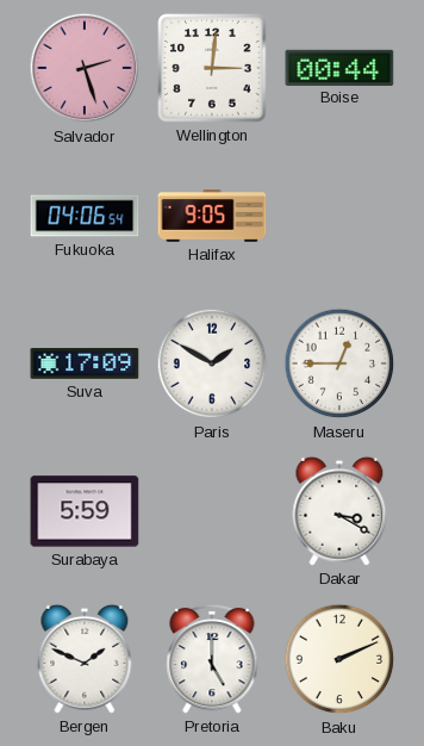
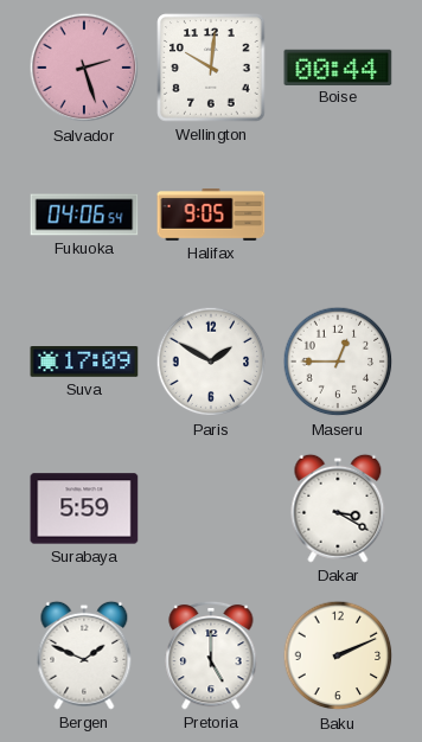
Wellington: 3:01 -> 10:01 (211, 68)
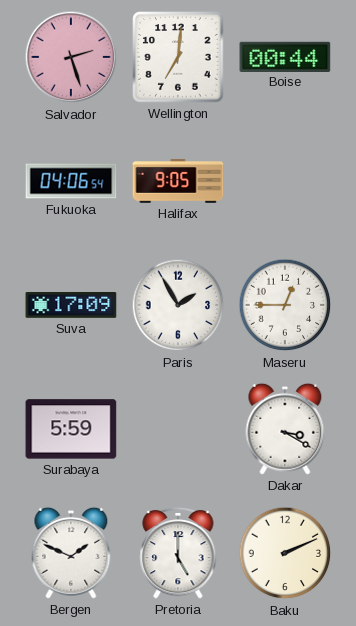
Wellington: 10:01 -> 7:01 (178, 57)
Paris: 1:50 -> 1:55 (178, 305)
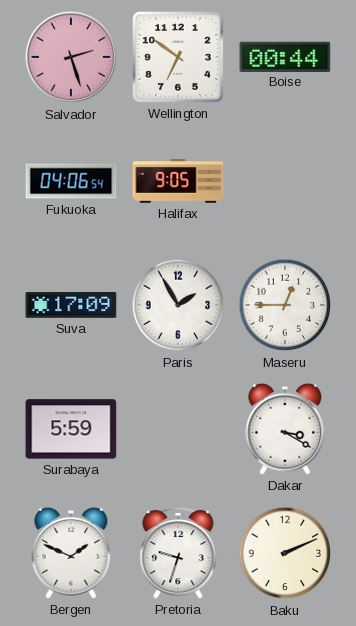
Wellington: 7:01 -> 6:51 (178, 57)
Pretoria: 5:00 -> 9:33 (178, 553)
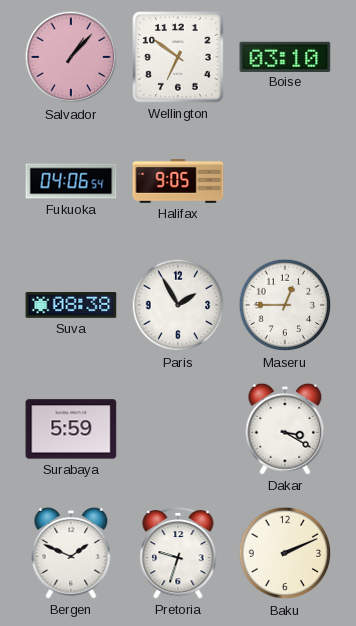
Salvador: 2:27 -> 1:07 (71, 57)
Boise: 00:44 -> 03:10 (285, 56)
Suva: 17:09 -> 08:38 (71, 306)
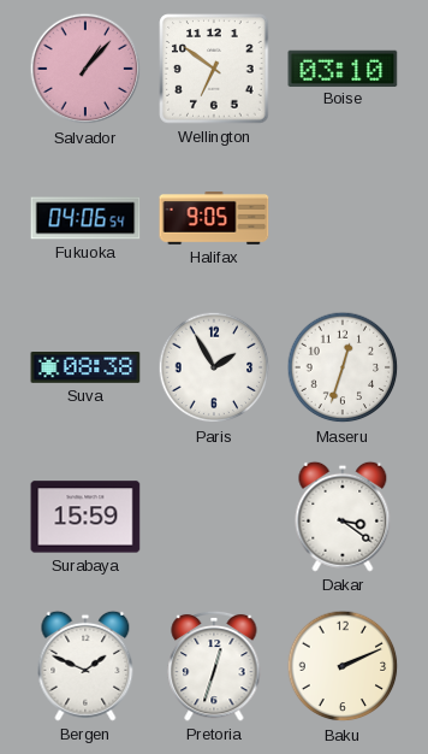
Maseru: 12:45 -> 12:33 (343, 367)
Surabaya: 5:59 -> 15:59 (85, 517)
Dakar: 3:20 -> 3:21 (343, 517)
Pretoria: 9:33 -> 12:33 (214, 666)
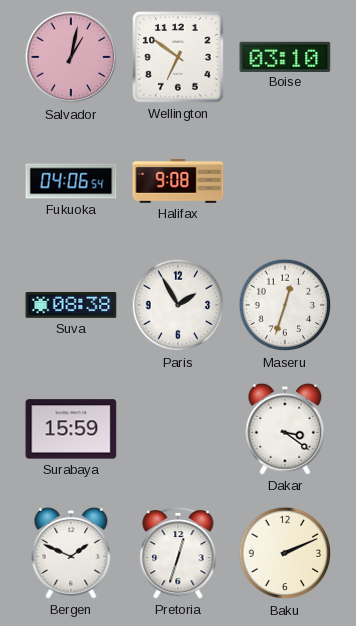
Salvador: 1:07 -> 1:02 (71, 57)
Halifax: 9:05 -> 9:08 (178, 182)
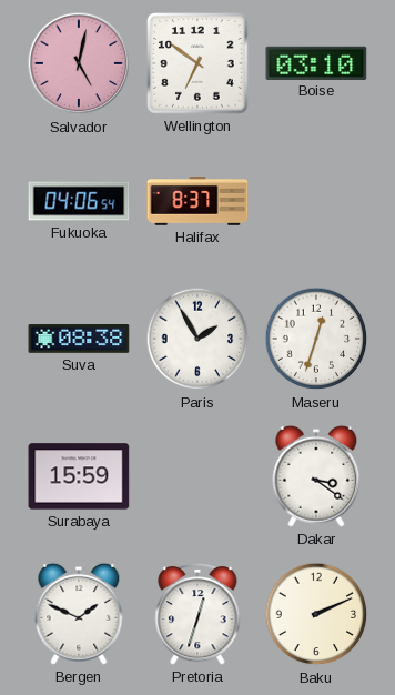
Salvador: 1:02 -> 5:02 (79, 63)
Halifax: 9:08 -> 8:37 (197, 202)
